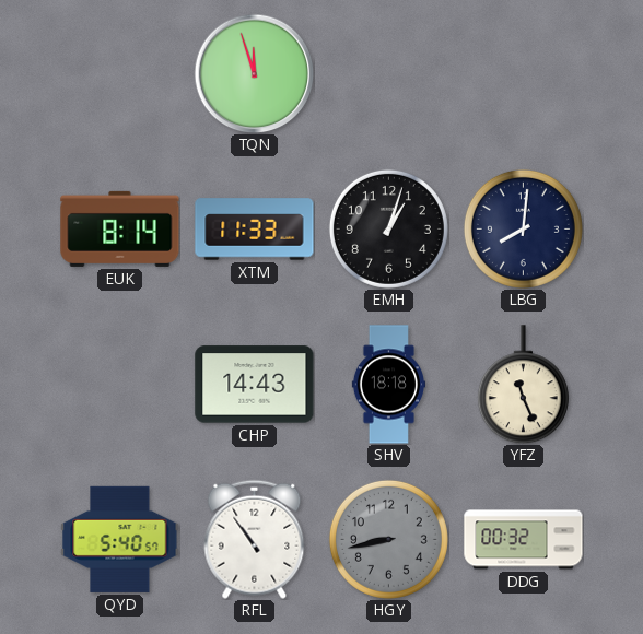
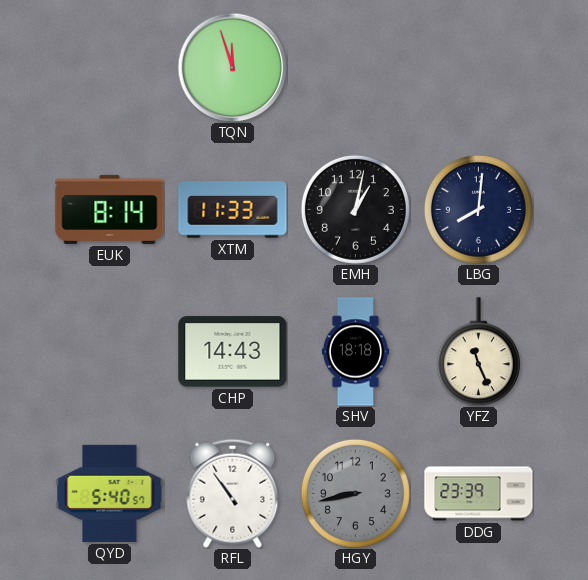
EMH: 1:03 -> 1:02 (355, 209)
DDG: 00:32 -> 23:39 (479, 494)
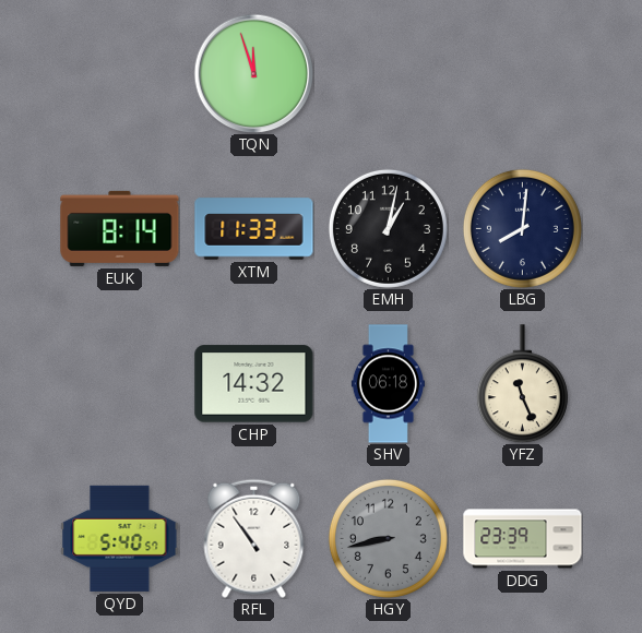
CHP: 14:43 -> 14:32 (254, 384)
SHV: 18:18 -> 06:18 (388, 384)
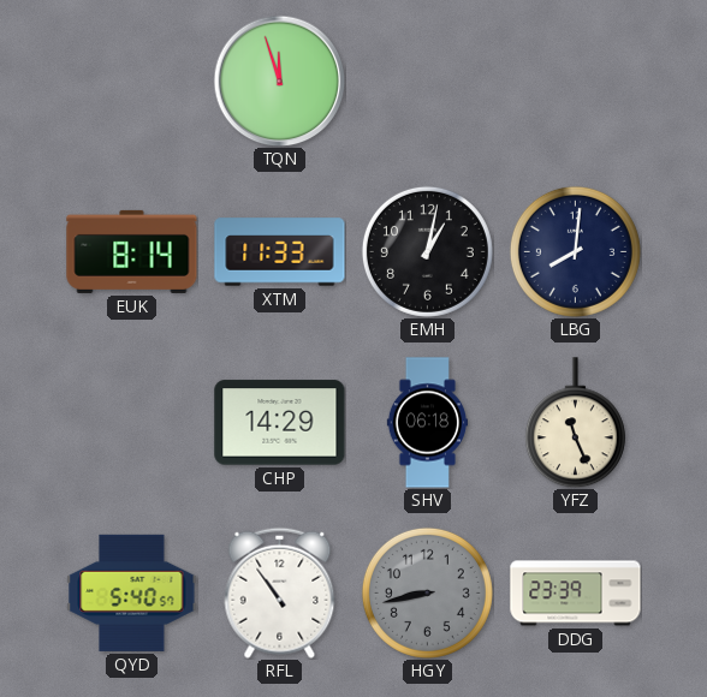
CHP: 14:32 -> 14:29 (280, 423)
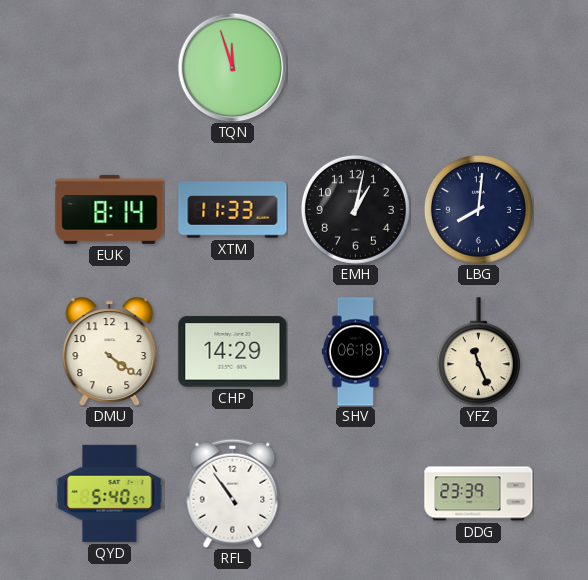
DMU: none -> 4:21 (110, 352)
HGY: 8:43 -> none (427, 592)
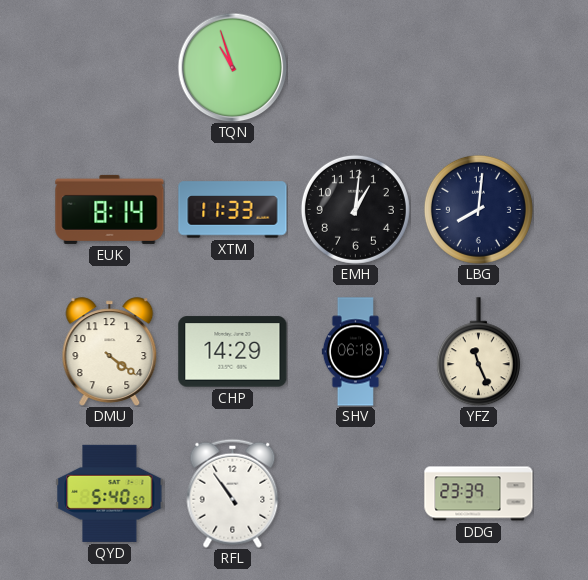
TQN: 11:57 -> 10:57 (232, 67)
EMH: 1:02 -> 1:01 (355, 209)
